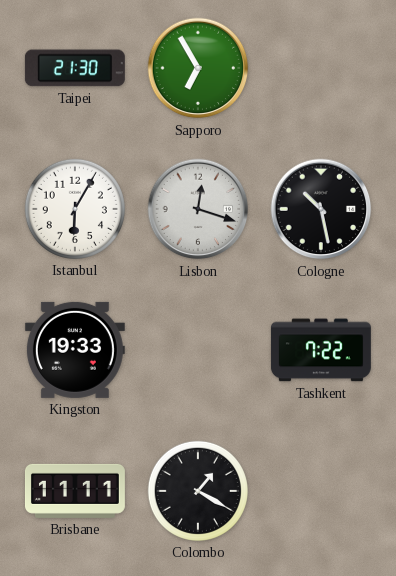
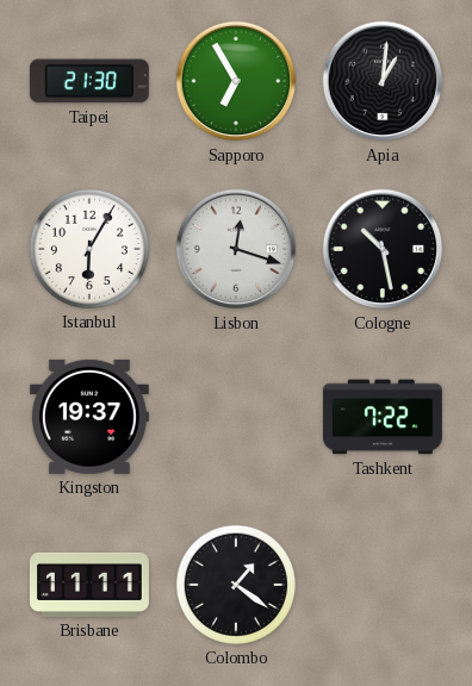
Apia: none -> 1:01 (383, 81)
Kingston: 19:33 -> 19:37 (89, 417)
Colombo: 1:20 -> 1:21 (236, 585)
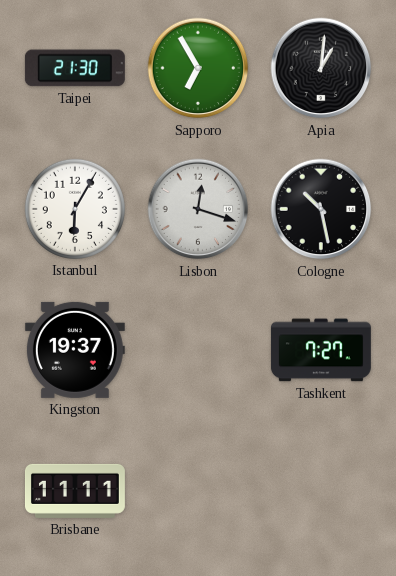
Tashkent: 7:22 -> 7:27 (321, 350)
Colombo: 1:21 -> none (236, 585)
